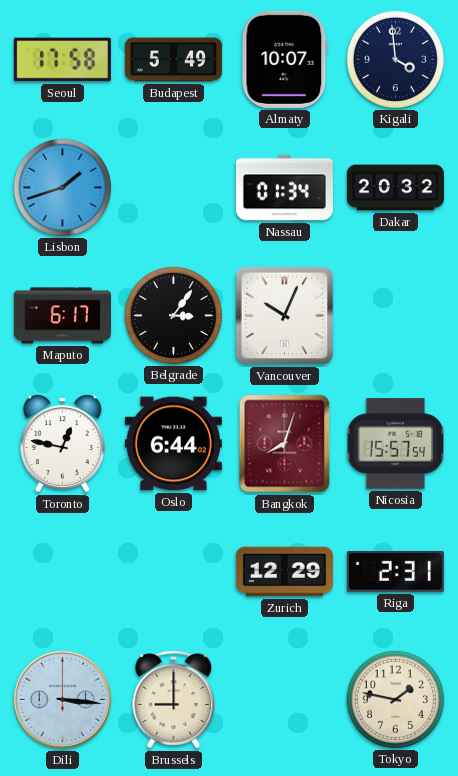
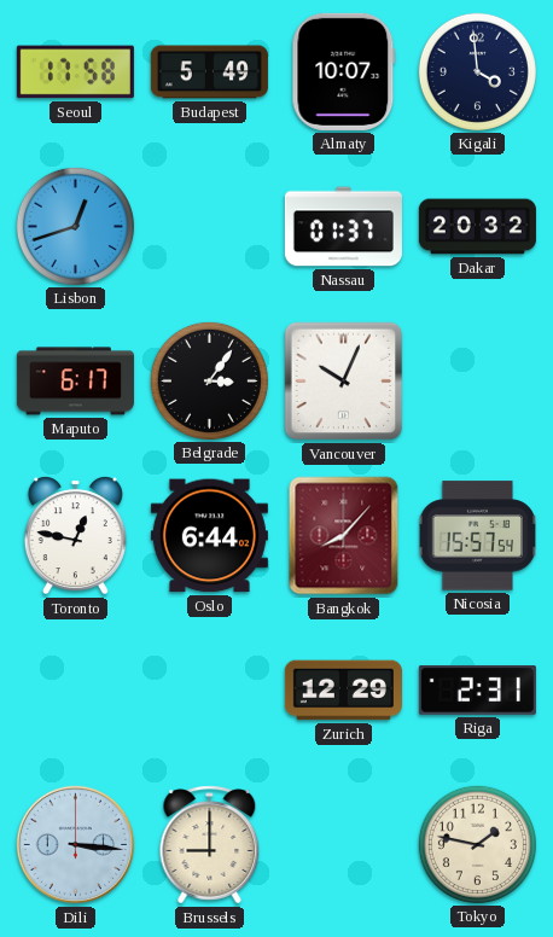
Lisbon: 1:42 -> 12:42 (75, 226)
Nassau: 01:34 -> 01:37 (343, 227)
Bangkok: 8:03 -> 8:07 (344, 536)
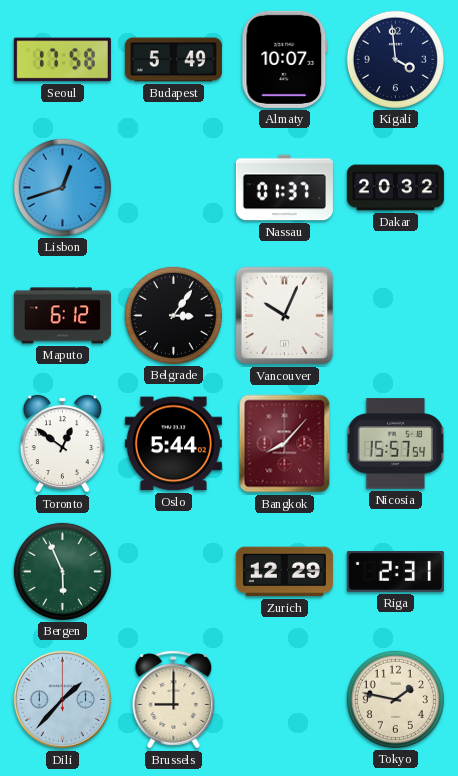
Maputo: 6:17 -> 6:12 (62, 316)
Toronto: 12:47 -> 12:51 (62, 444)
Oslo: 6:44 -> 5:44 (173, 444)
Bergen: none -> 5:56 (62, 571)
Dili: 3:16 -> 1:37 (63, 700)
